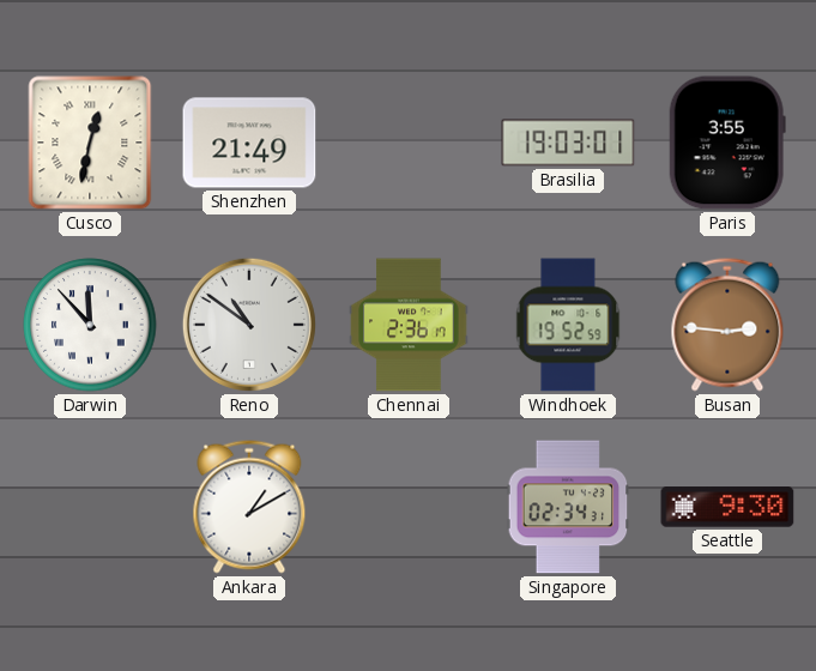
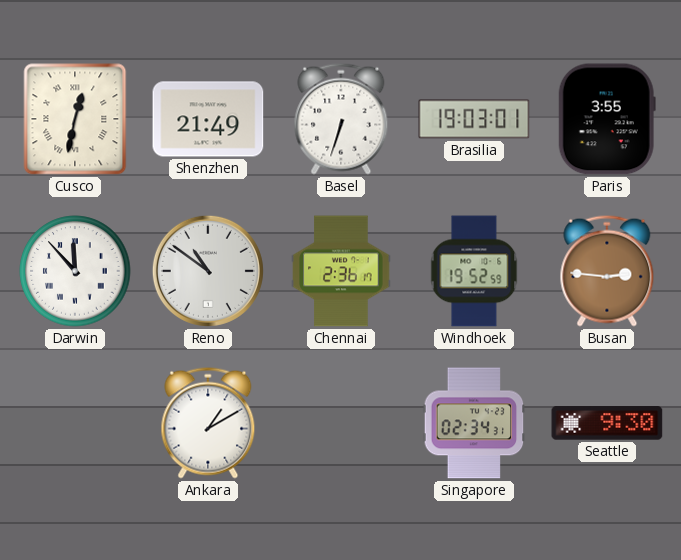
Basel: none -> 6:33 (341, 119)
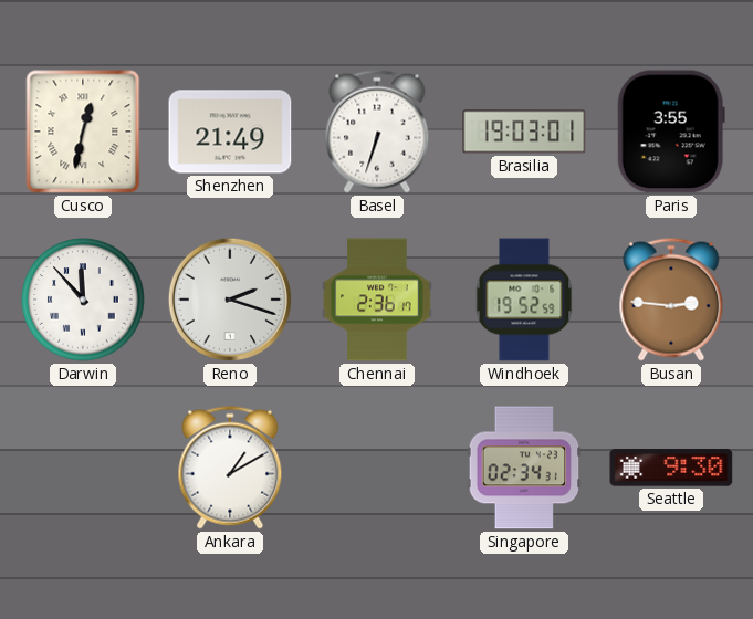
Reno: 10:51 -> 2:18 (230, 300)
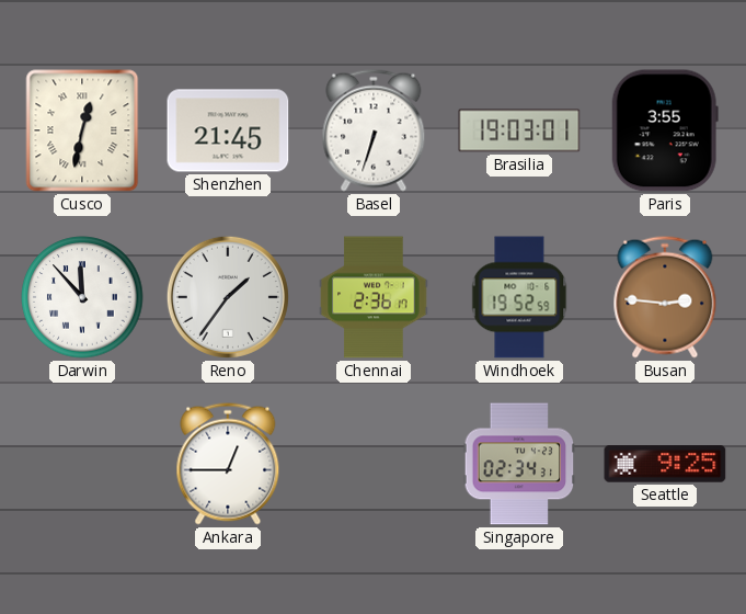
Shenzhen: 21:49 -> 21:45 (228, 130)
Reno: 2:18 -> 1:36 (228, 297)
Ankara: 1:10 -> 12:45 (228, 464)
Seattle: 9:30 -> 9:25 (665, 464)
